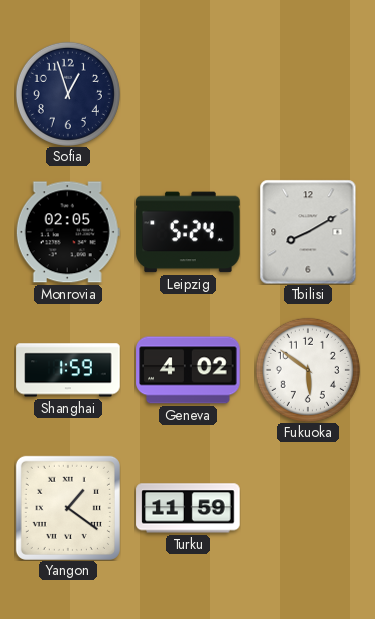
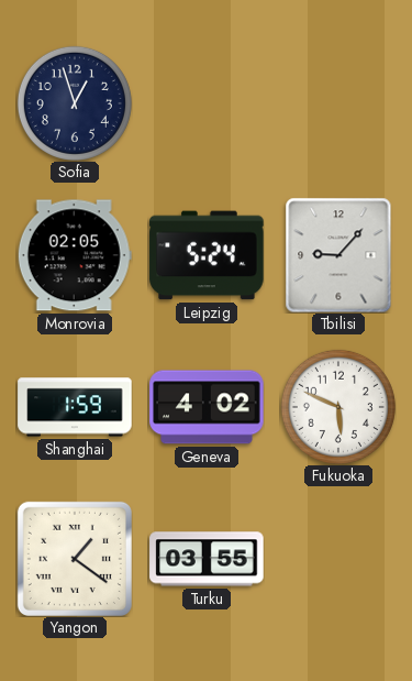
Tbilisi: 8:10 -> 9:07 (338, 255)
Fukuoka: 5:51 -> 5:49 (338, 407)
Turku: 11:59 -> 03:55 (207, 559)
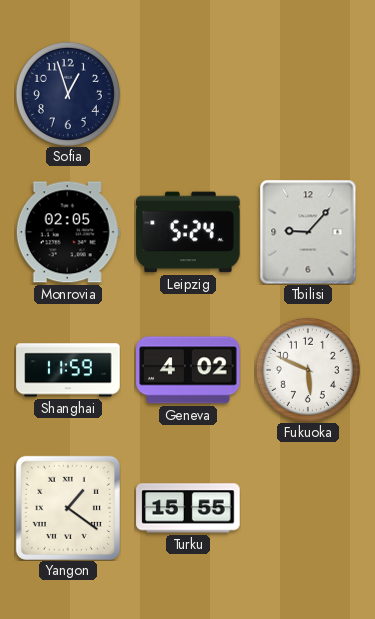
Shanghai: 1:59 -> 11:59 (68, 370)
Turku: 03:55 -> 15:55 (188, 508)
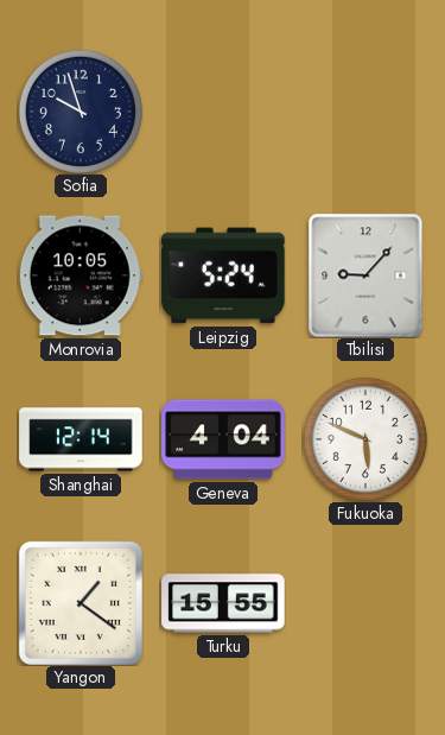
Sofia: 12:57 -> 9:57 (81, 112)
Monrovia: 02:05 -> 10:05 (81, 275)
Shanghai: 11:59 -> 12:14 (81, 439)
Geneva: 4:02 -> 4:04 (223, 439)
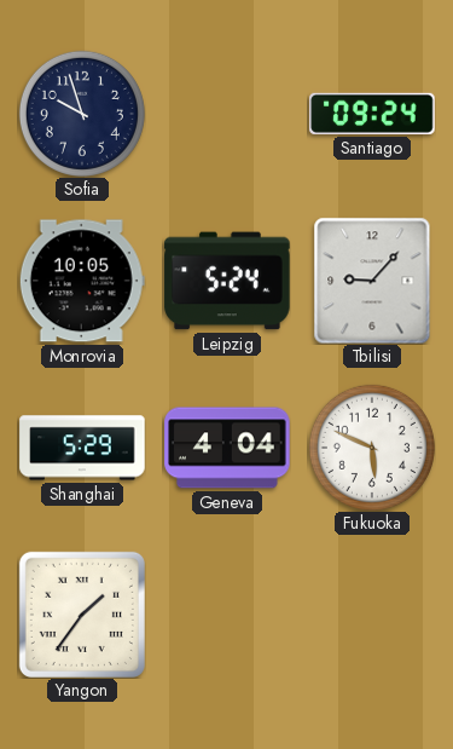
Santiago: none -> 09:24 (372, 114)
Shanghai: 12:14 -> 5:29 (82, 448)
Yangon: 1:21 -> 1:36 (82, 615)
Turku: 15:55 -> none (223, 603)
